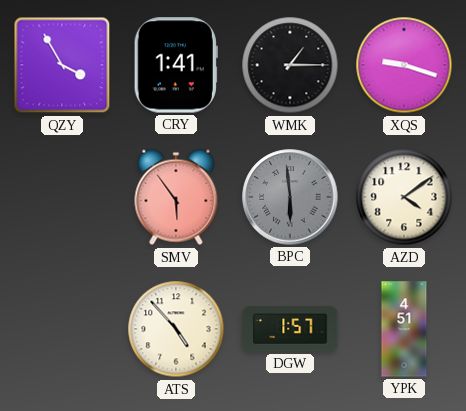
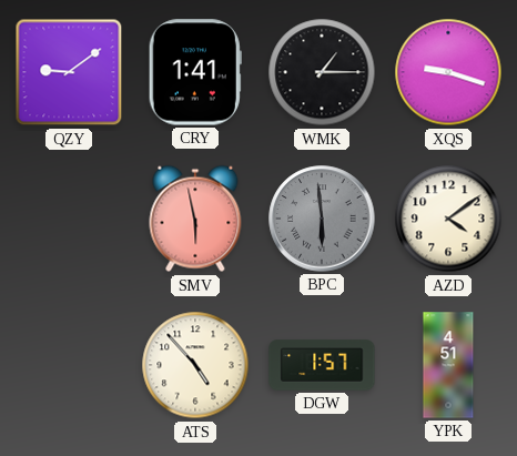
QZY: 3:55 -> 9:09 (69, 72)
SMV: 5:54 -> 5:58 (195, 219)
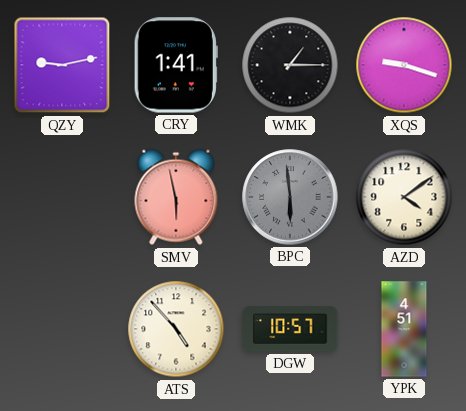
QZY: 9:09 -> 9:13 (62, 65)
DGW: 1:57 -> 10:57 (290, 329)
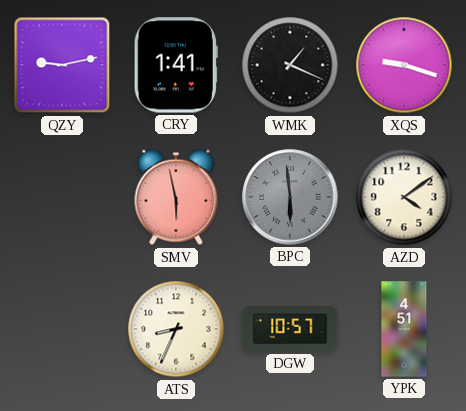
WMK: 1:15 -> 1:19 (290, 65)
ATS: 4:53 -> 8:34 (176, 329)
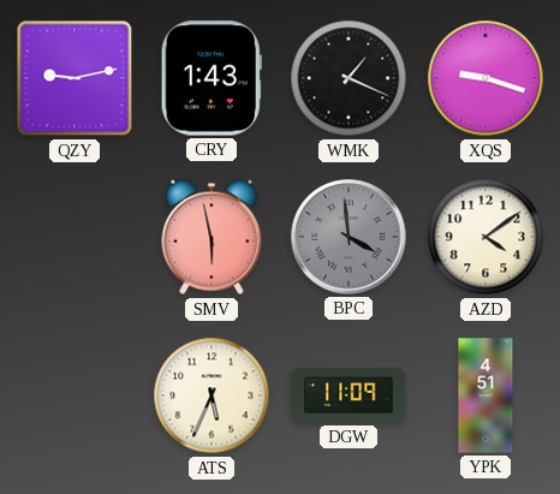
CRY: 1:41 -> 1:43 (212, 78)
BPC: 5:59 -> 3:59 (348, 237)
ATS: 8:34 -> 5:34 (212, 395)
DGW: 10:57 -> 11:09 (348, 395)
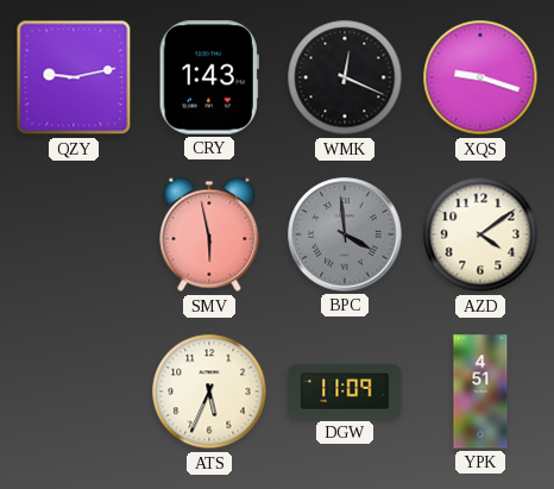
WMK: 1:19 -> 12:19 (345, 77)
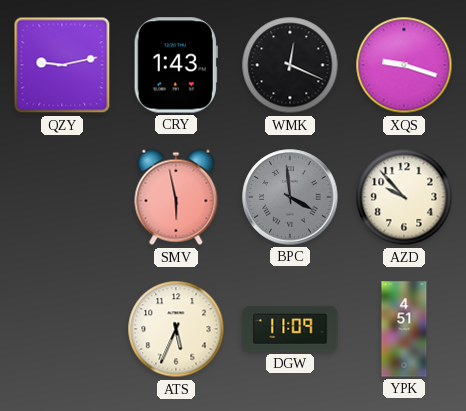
AZD: 4:09 -> 9:53 (404, 197)
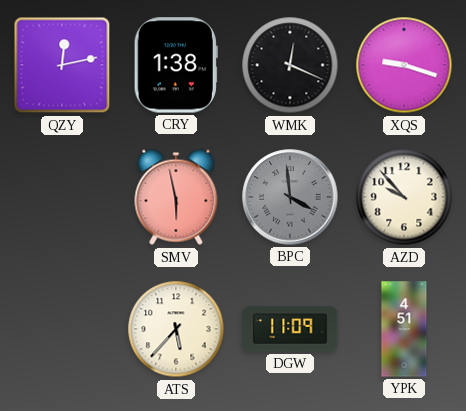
QZY: 9:13 -> 12:13 (62, 65)
CRY: 1:43 -> 1:38 (176, 65)
ATS: 5:34 -> 5:37 (176, 329)
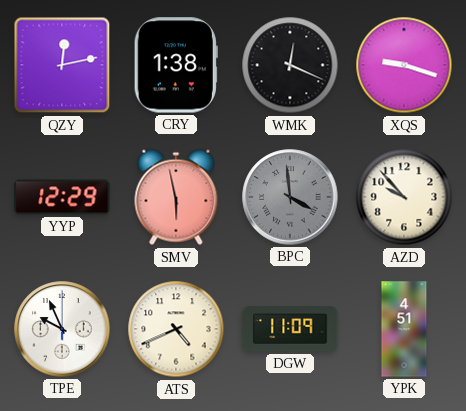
YYP: none -> 12:29 (62, 197)
TPE: none -> 9:56 (62, 329)
ATS: 5:37 -> 4:41 (176, 329)
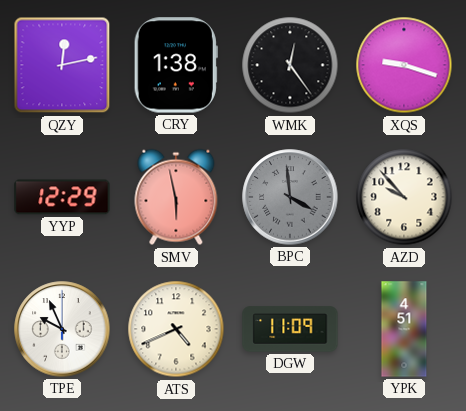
WMK: 12:19 -> 12:24 (290, 65)
